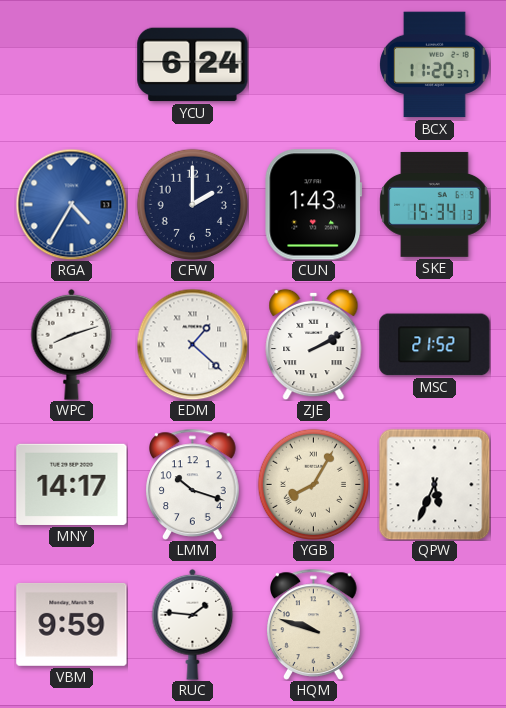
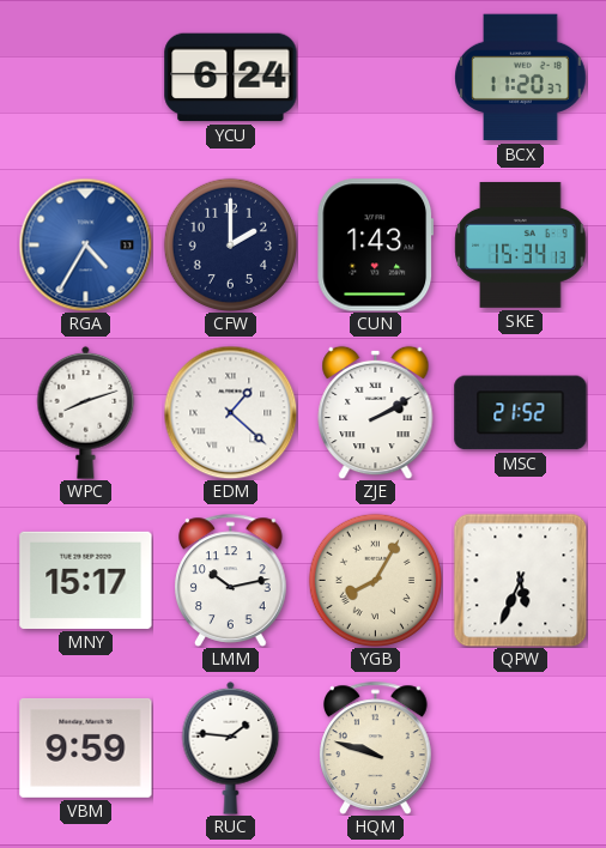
MNY: 14:17 -> 15:17 (86, 580)
LMM: 10:18 -> 10:13 (231, 580)
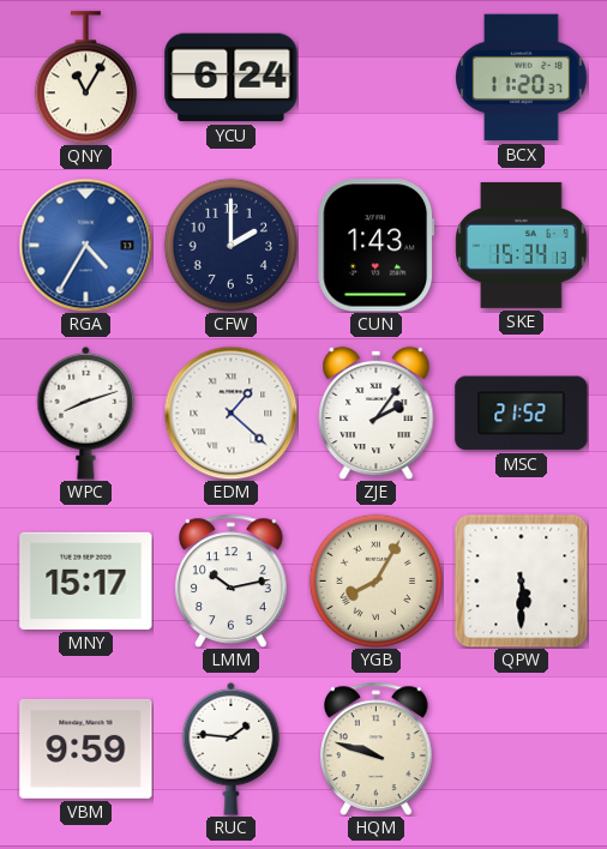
QNY: none -> 11:05 (85, 78)
ZJE: 2:10 -> 2:06 (377, 413)
QPW: 5:34 -> 5:30 (521, 580)
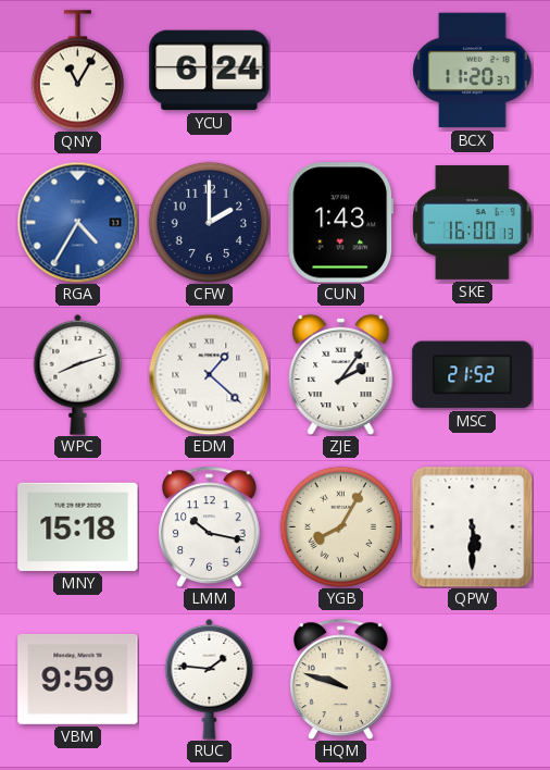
SKE: 15:34 -> 16:00 (473, 222)
MNY: 15:17 -> 15:18 (78, 526)
LMM: 10:13 -> 10:17 (210, 526)
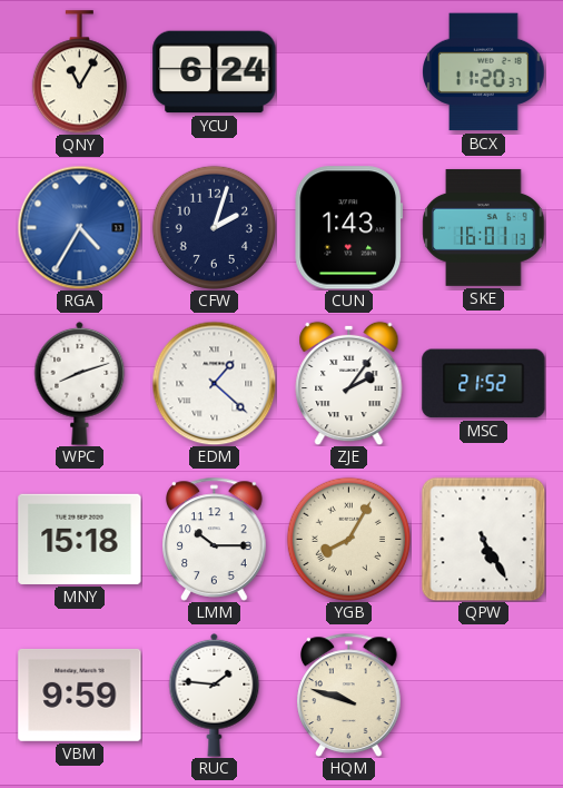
CFW: 2:00 -> 2:03 (214, 227)
SKE: 16:00 -> 16:01 (484, 227)
LMM: 10:17 -> 10:15 (215, 539)
QPW: 5:30 -> 5:25 (483, 539)
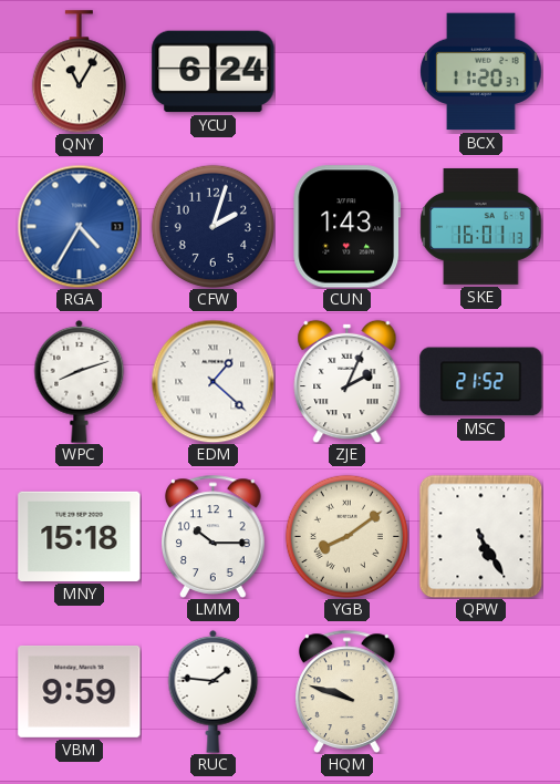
ZJE: 2:06 -> 2:04 (348, 381)
YGB: 8:05 -> 8:09 (346, 536)
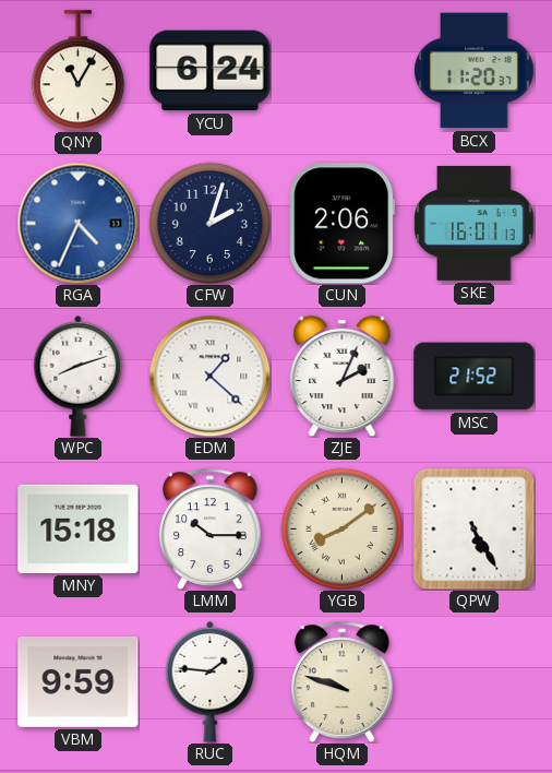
RGA: 4:35 -> 4:34 (77, 223)
CUN: 1:43 -> 2:06 (343, 224)
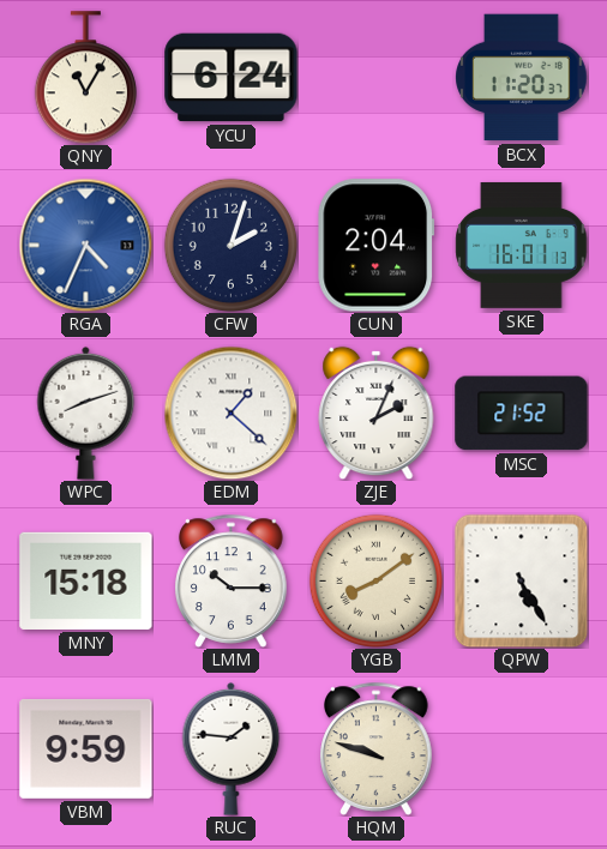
CUN: 2:06 -> 2:04 (377, 246)
